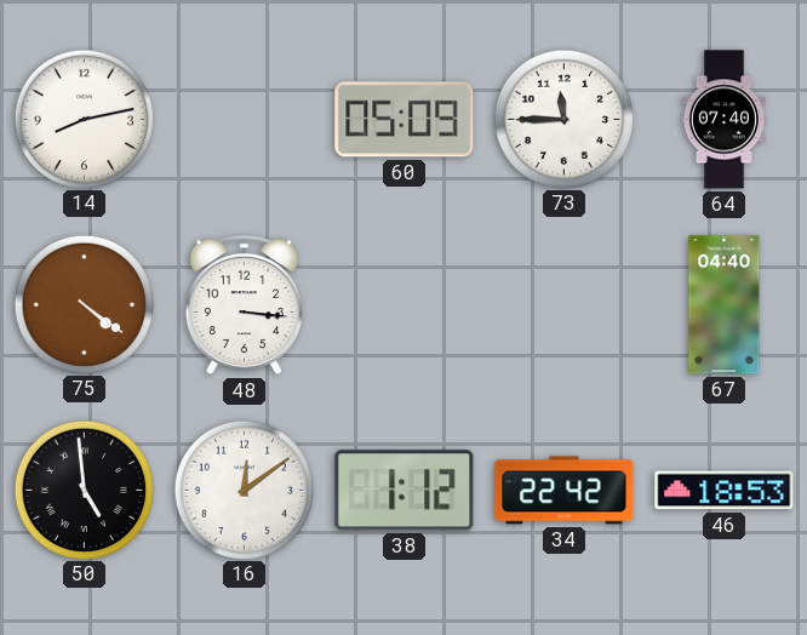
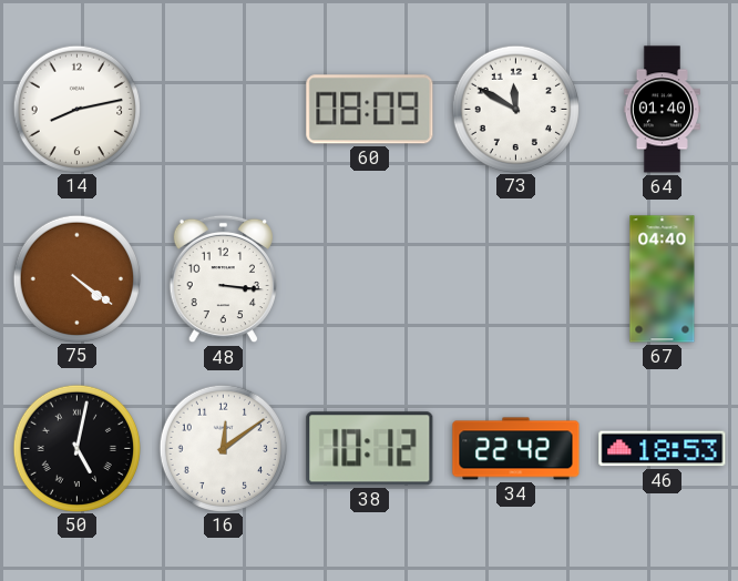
60: 05:09 -> 08:09 (370, 110)
73: 11:45 -> 11:50 (515, 109)
64: 07:40 -> 01:40 (662, 110)
50: 4:59 -> 5:02 (76, 448)
38: 1:12 -> 10:12 (370, 449)
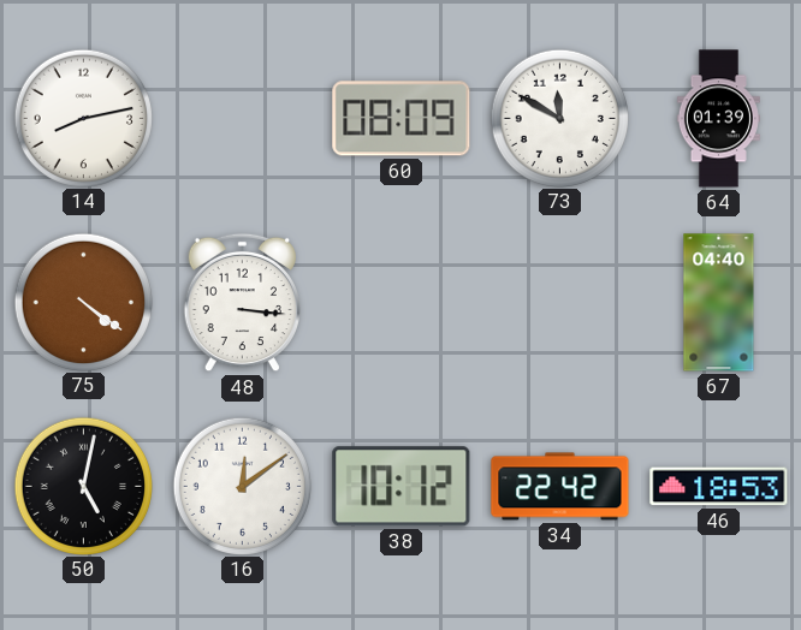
64: 01:40 -> 01:39 (718, 119)
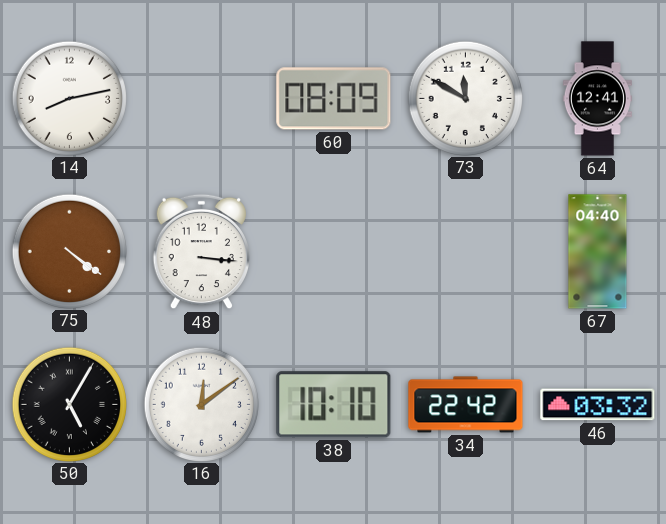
64: 01:39 -> 12:41 (597, 99)
50: 5:02 -> 5:05 (69, 404)
38: 10:12 -> 10:10 (334, 405)
46: 18:53 -> 03:32 (598, 405)
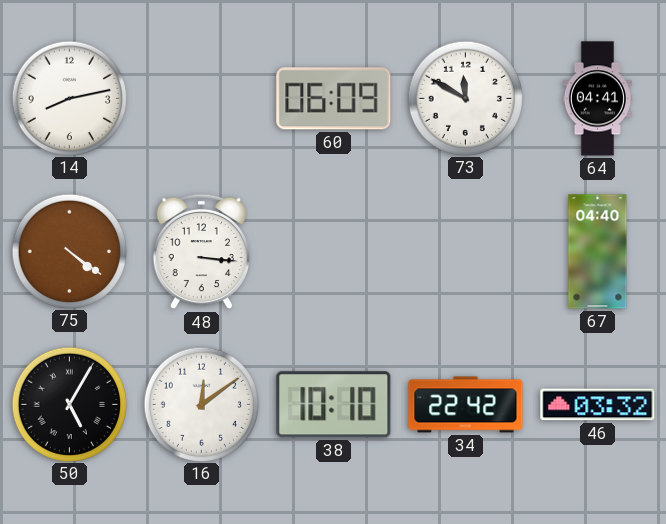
60: 08:09 -> 06:09 (334, 99)
64: 12:41 -> 04:41 (597, 99)
